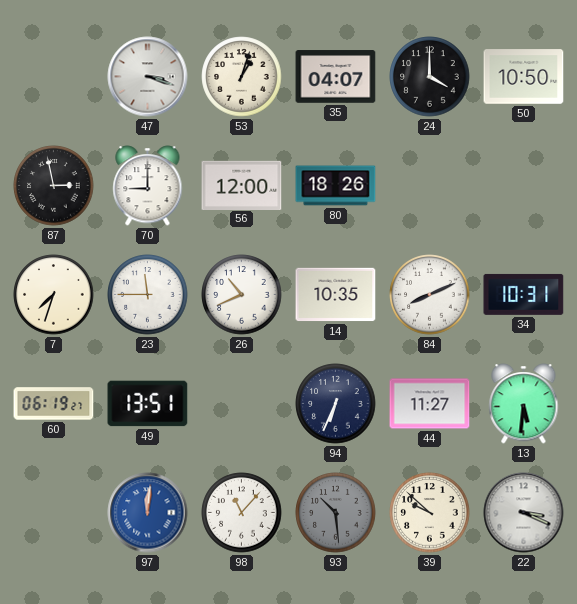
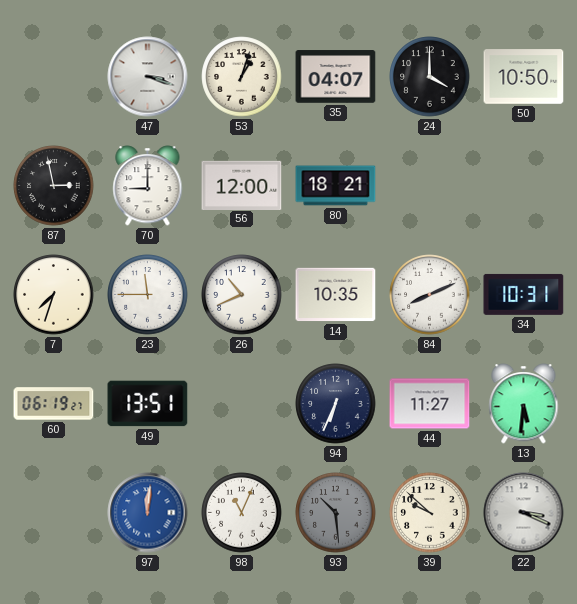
80: 18:26 -> 18:21 (336, 186)
98: 11:07 -> 11:04 (242, 513)
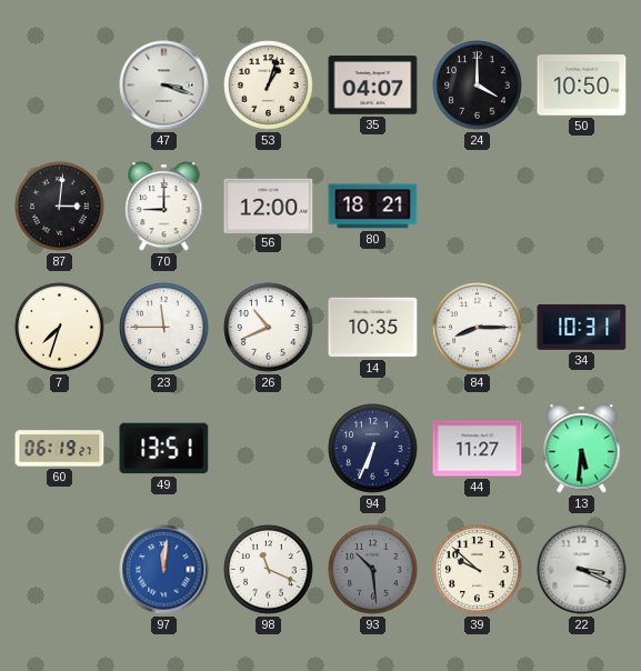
87: 2:58 -> 3:01 (60, 207)
84: 8:11 -> 8:15 (478, 328)
98: 11:04 -> 11:19 (269, 570)
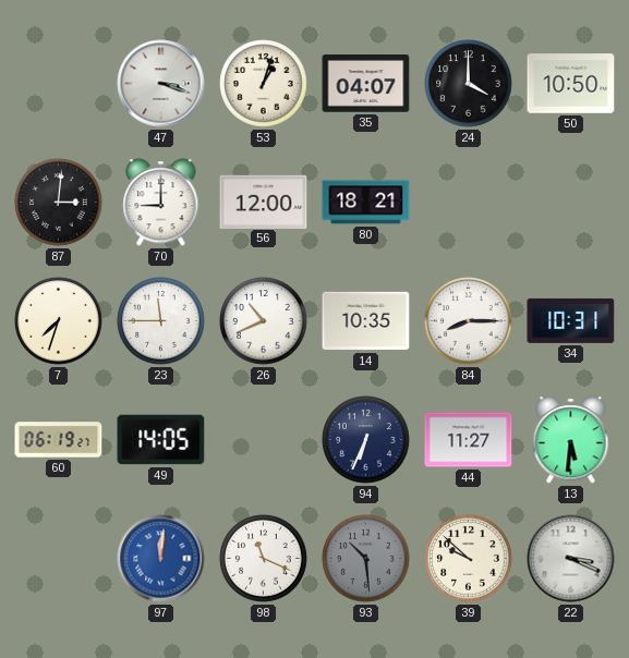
49: 13:51 -> 14:05 (161, 440)
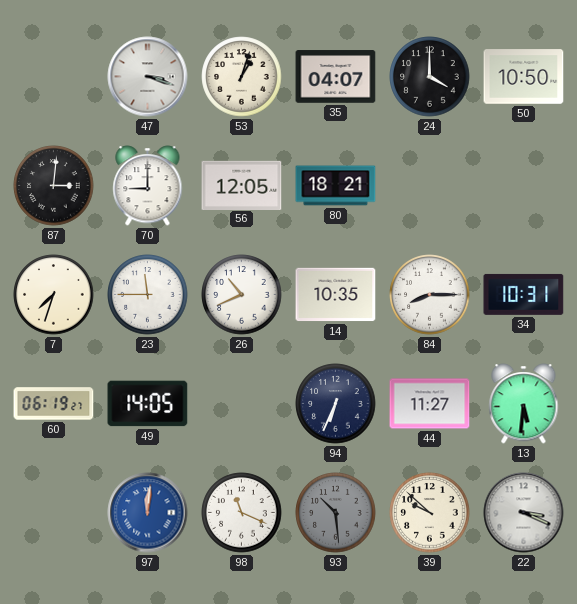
56: 12:00 -> 12:05 (242, 185)
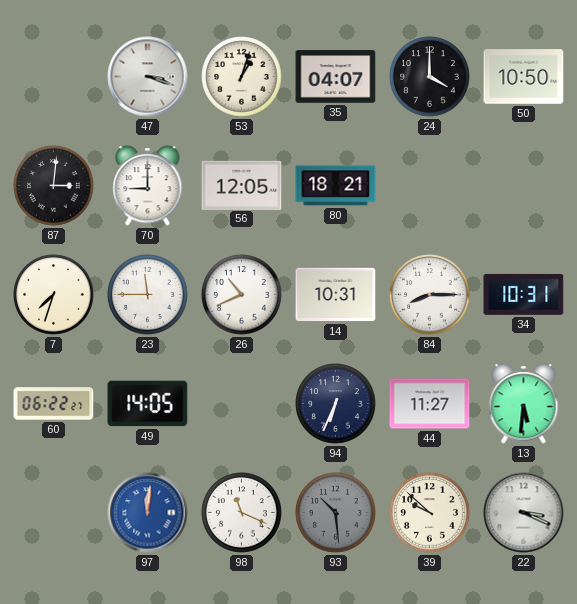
14: 10:35 -> 10:31 (336, 295)
60: 06:19 -> 06:22 (54, 404)
